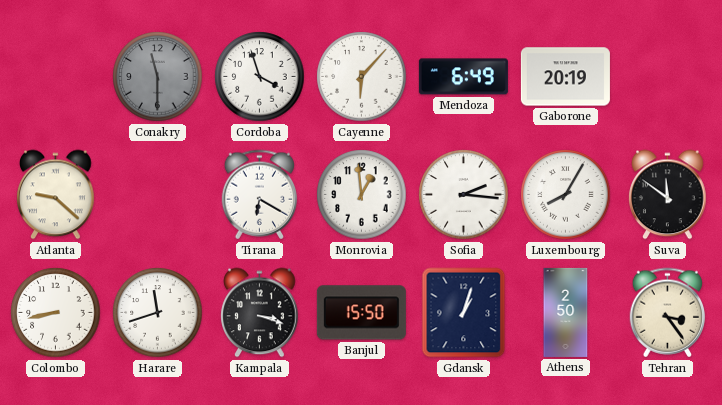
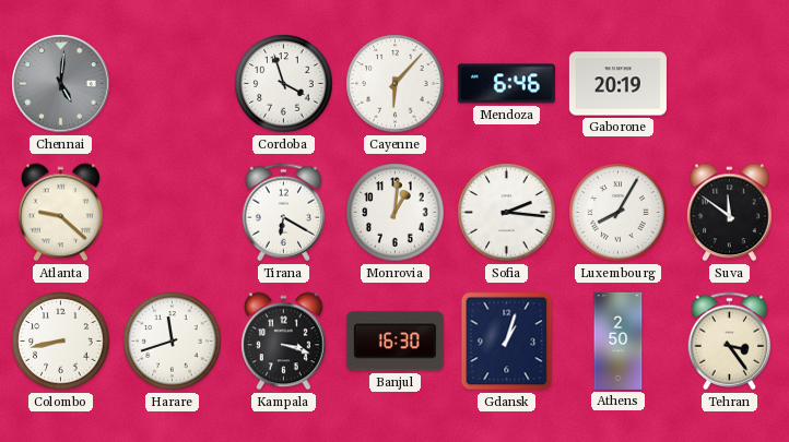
Chennai: none -> 5:01 (61, 84)
Conakry: 11:30 -> none (158, 77)
Mendoza: 6:49 -> 6:46 (506, 84)
Monrovia: 12:59 -> 1:01 (396, 213)
Banjul: 15:50 -> 16:30 (394, 342)
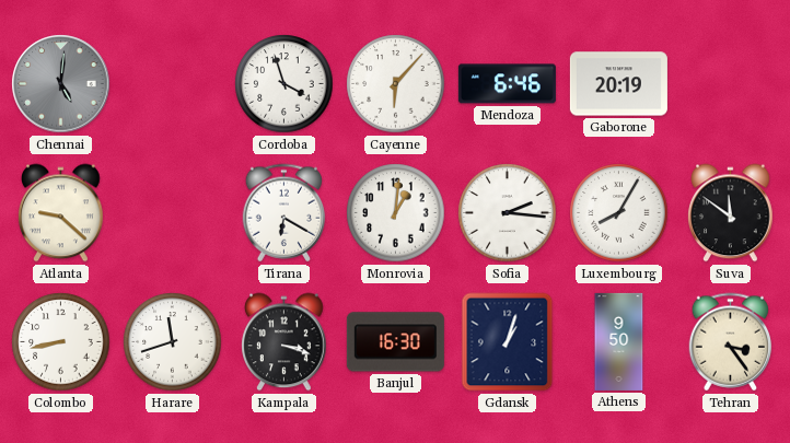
Athens: 2:50 -> 9:50 (619, 341)
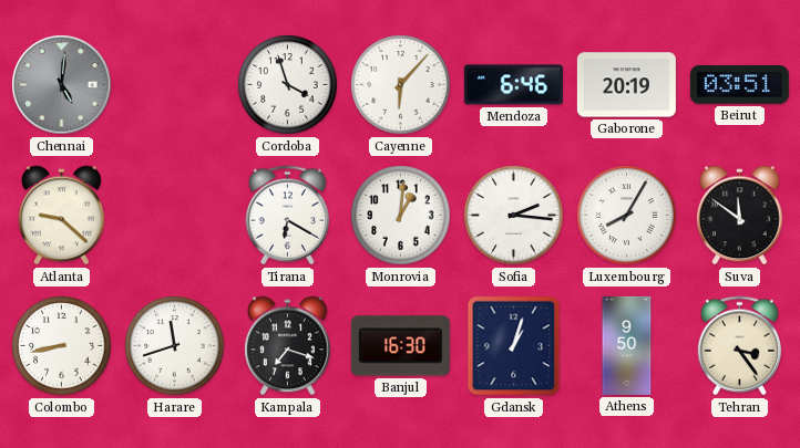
Beirut: none -> 03:51 (739, 84)
Kampala: 3:18 -> 7:18 (288, 346)
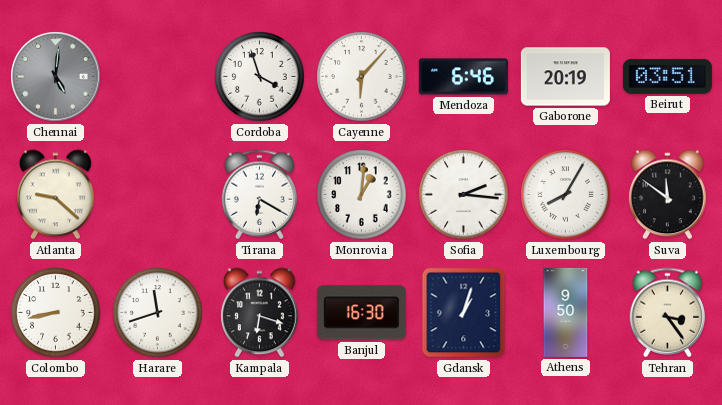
Kampala: 7:18 -> 6:18 (260, 313)
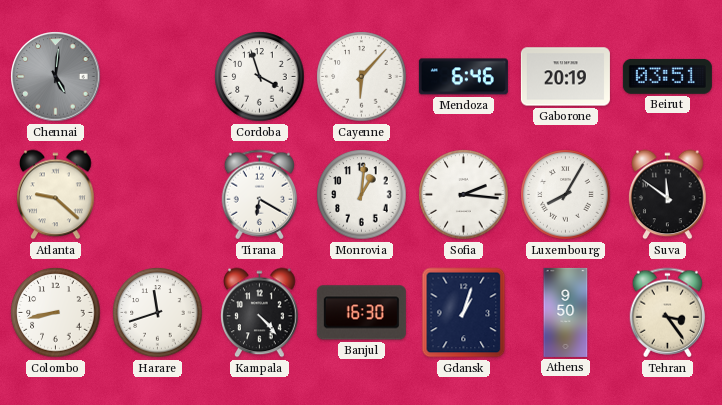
Kampala: 6:18 -> 4:23 (260, 313)
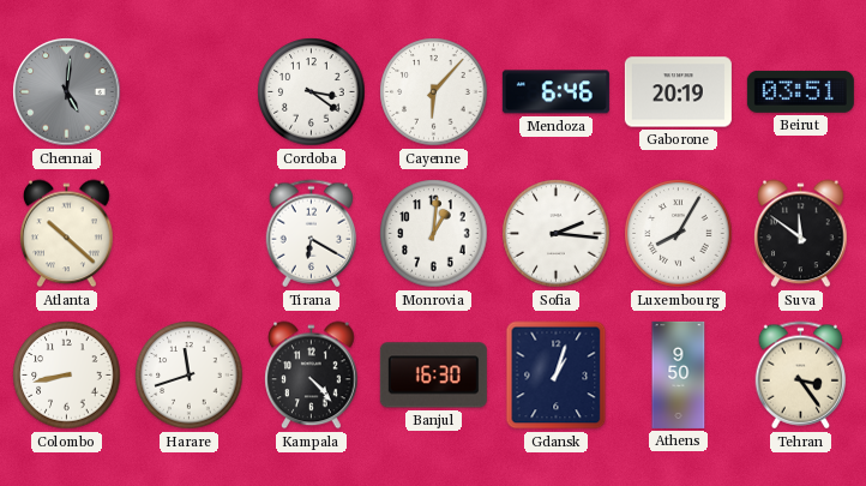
Cordoba: 3:57 -> 3:21 (312, 92)
Atlanta: 9:22 -> 10:22 (67, 234)
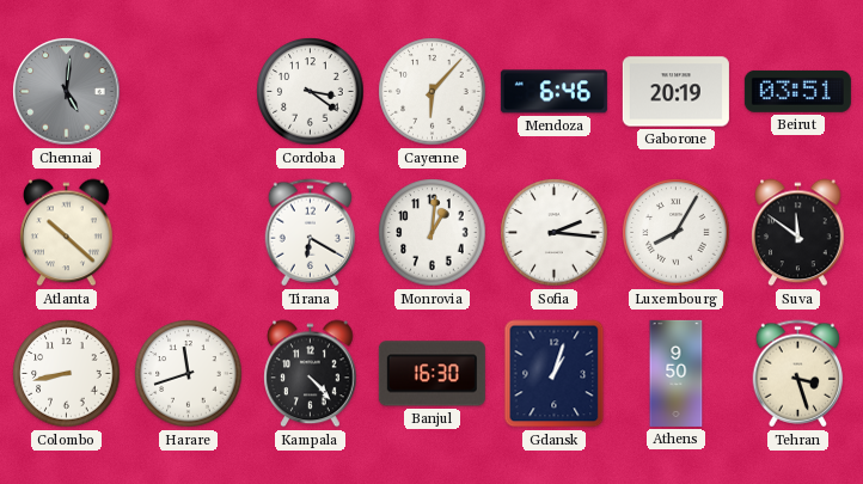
Tehran: 3:24 -> 3:27 (798, 374)
